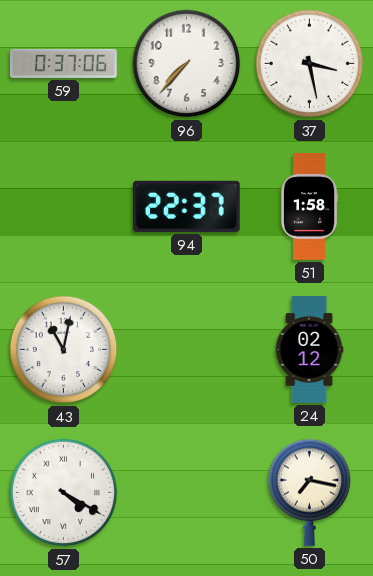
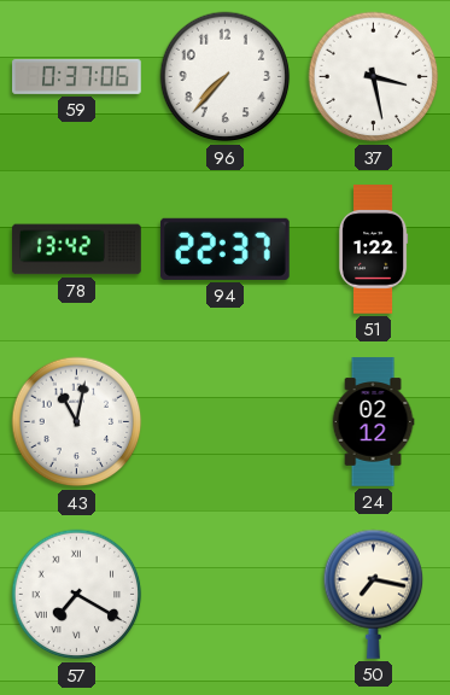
78: none -> 13:42 (77, 250)
51: 1:58 -> 1:22 (373, 250)
57: 4:20 -> 7:20 (77, 595)
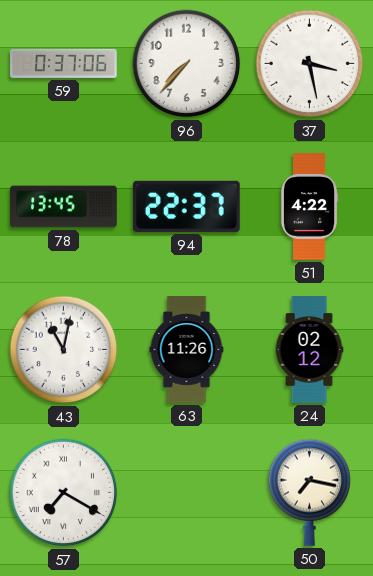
78: 13:42 -> 13:45 (64, 207)
51: 1:22 -> 4:22 (309, 207)
63: none -> 11:26 (187, 350)
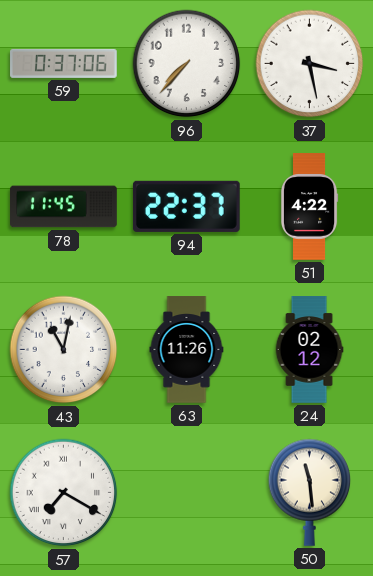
78: 13:45 -> 11:45 (64, 207)
50: 7:17 -> 11:29 (310, 492)
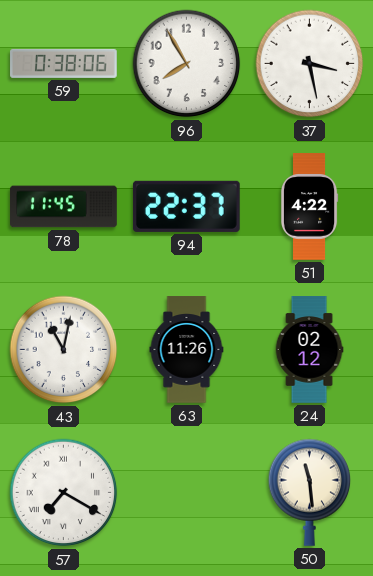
59: 0:37 -> 0:38 (64, 63)
96: 7:37 -> 7:55 (187, 64)
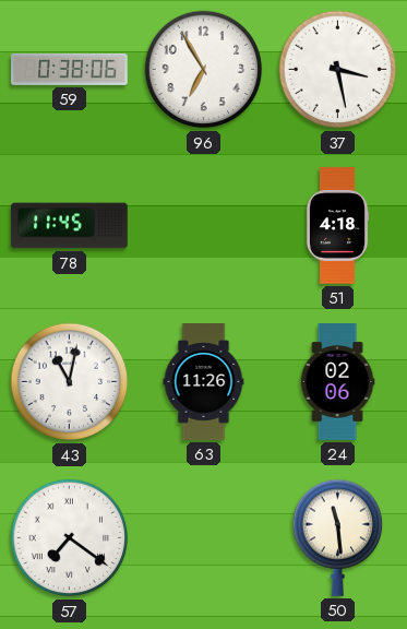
96: 7:55 -> 6:55 (204, 70)
94: 22:37 -> none (186, 206)
51: 4:22 -> 4:18 (337, 226)
24: 02:12 -> 02:06 (337, 382)
57: 7:20 -> 7:21 (70, 538)
